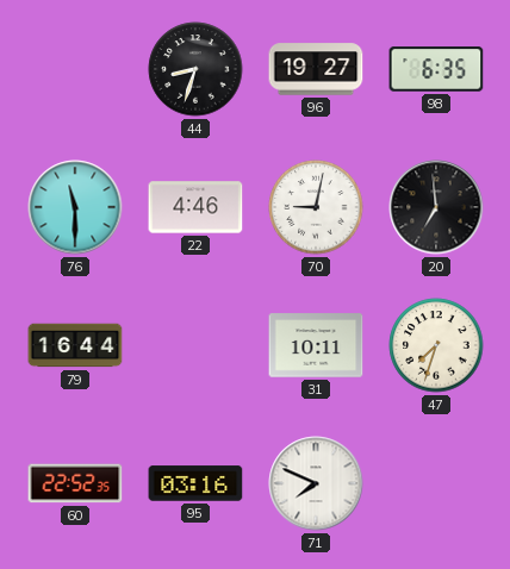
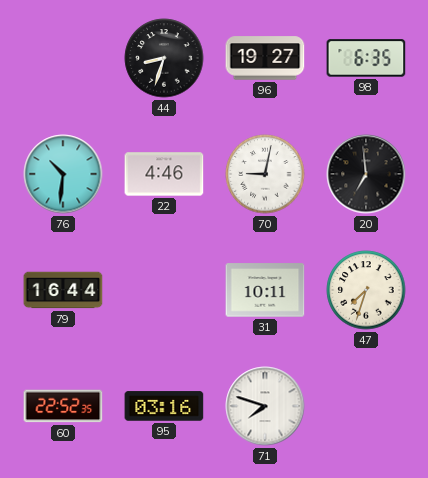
76: 11:30 -> 10:31 (63, 174)
71: 7:49 -> 7:48 (265, 406)
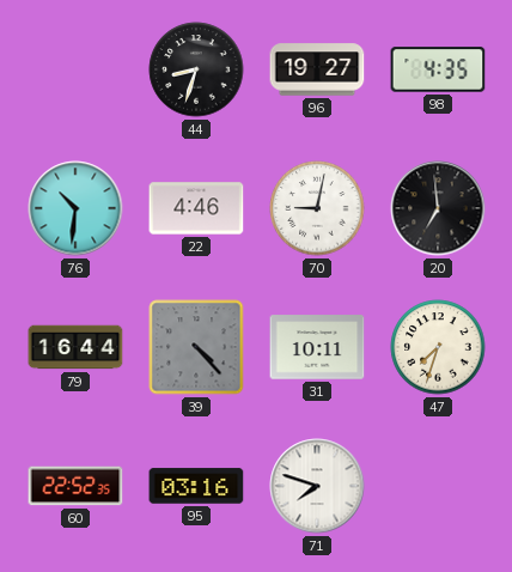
98: 6:35 -> 4:35 (438, 69)
39: none -> 4:23 (196, 347)
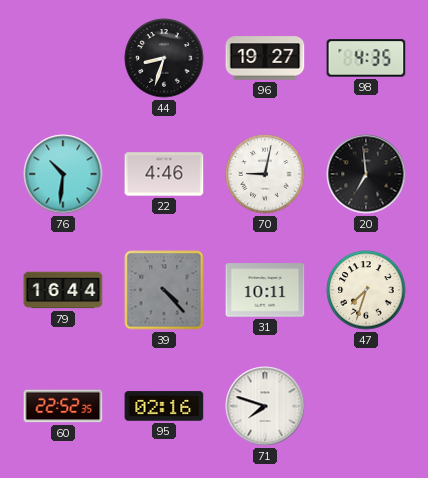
95: 03:16 -> 02:16 (164, 406)
